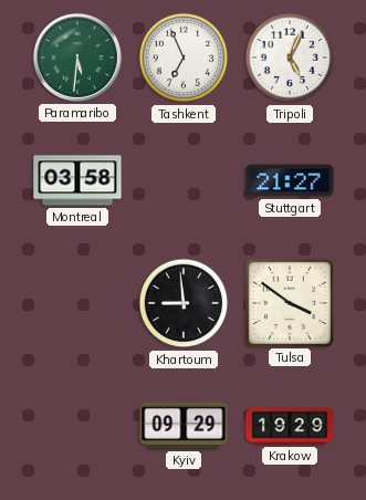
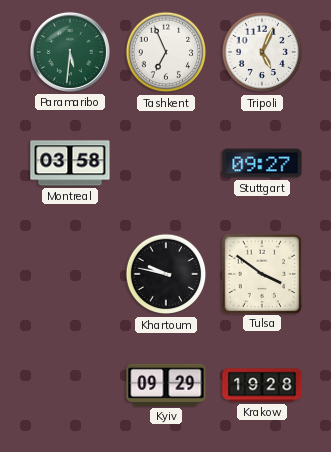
Stuttgart: 21:27 -> 09:27 (262, 163)
Khartoum: 8:59 -> 9:47 (166, 274)
Krakow: 19:29 -> 19:28 (262, 385)
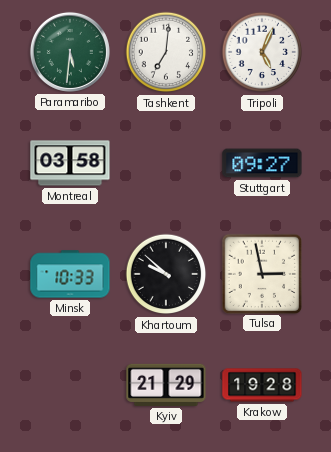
Tashkent: 6:56 -> 7:01 (166, 52)
Minsk: none -> 10:33 (70, 274)
Khartoum: 9:47 -> 9:52 (166, 274)
Tulsa: 3:51 -> 2:58 (261, 273)
Kyiv: 09:29 -> 21:29 (166, 385)
